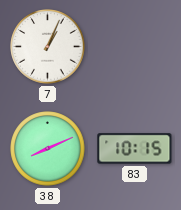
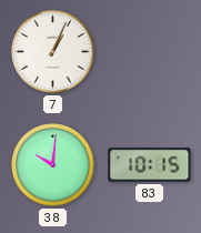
38: 8:11 -> 10:01 (53, 165)
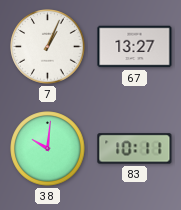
67: none -> 13:27 (135, 47)
83: 10:15 -> 10:11 (135, 149)
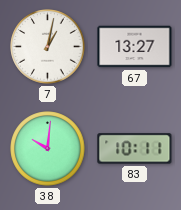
7: 1:04 -> 1:02 (48, 47)
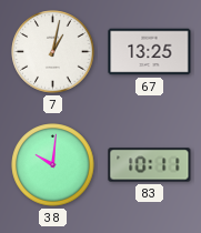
67: 13:27 -> 13:25 (150, 52)
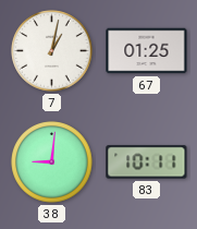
67: 13:25 -> 01:25 (147, 51)
38: 10:01 -> 9:01 (52, 162)
